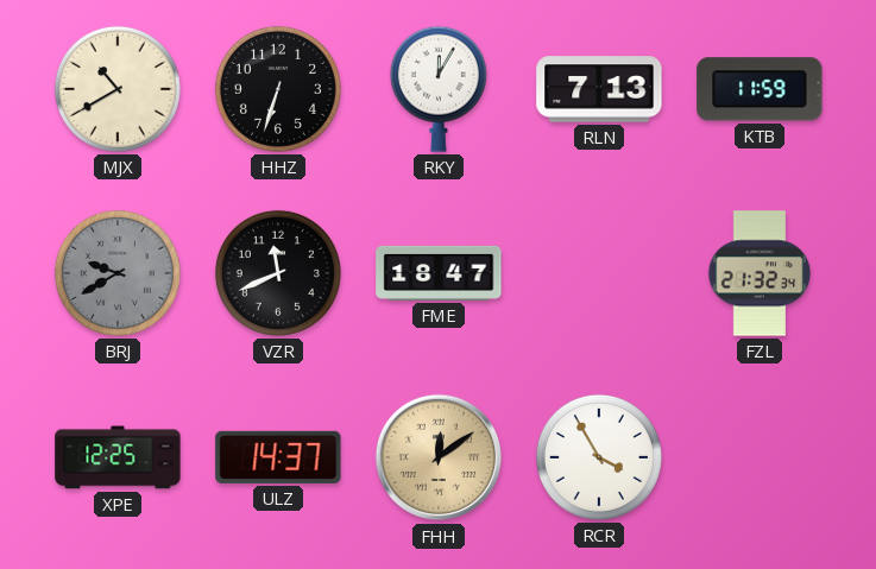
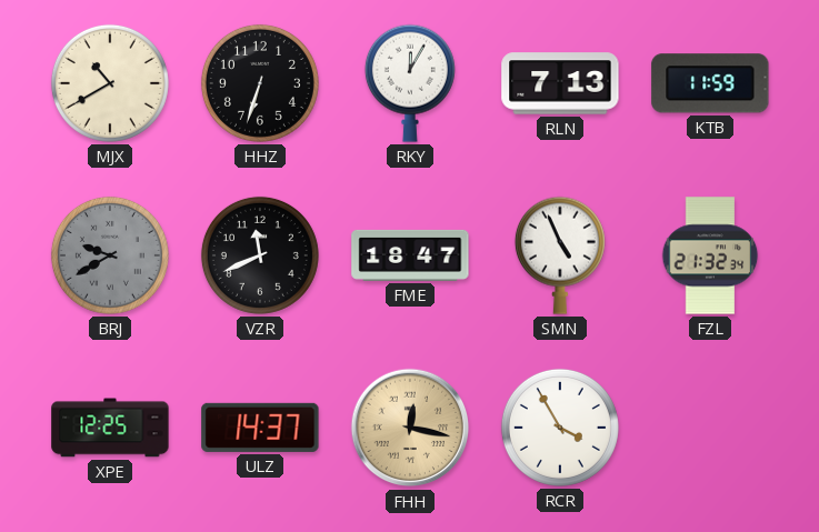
SMN: none -> 4:56 (560, 255)
FHH: 12:09 -> 12:17 (410, 428)
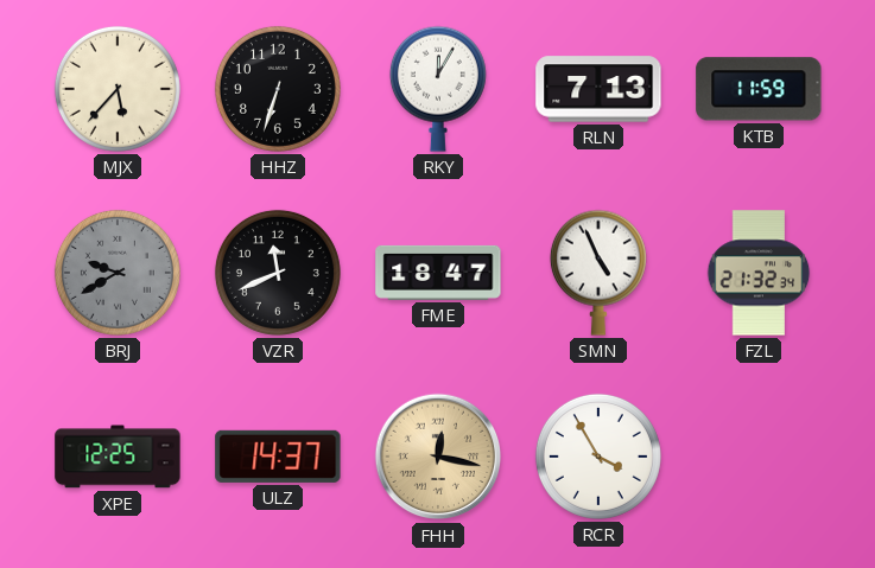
MJX: 10:40 -> 5:37 (118, 89)
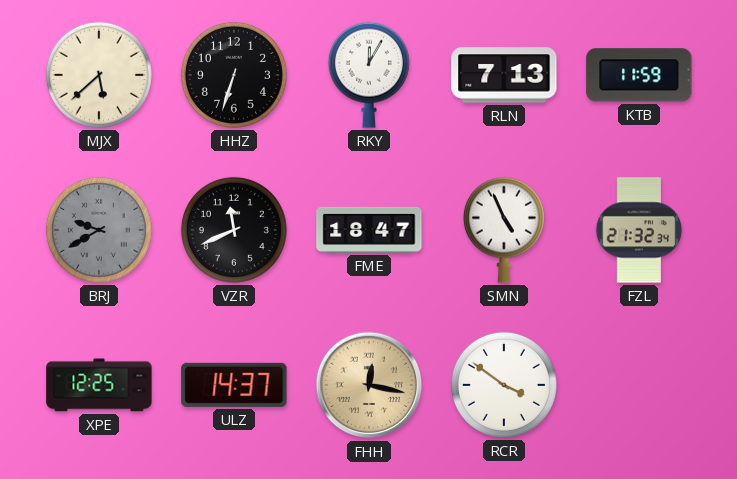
MJX: 5:37 -> 5:38 (99, 75)
RCR: 3:55 -> 3:51 (504, 385)
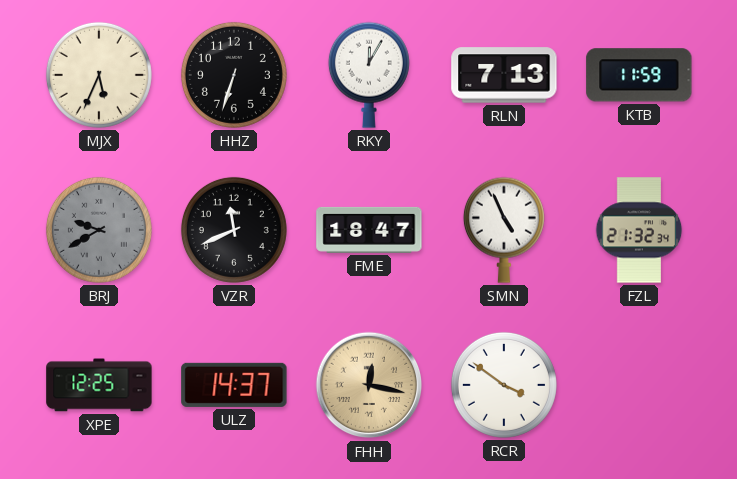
MJX: 5:38 -> 5:34 (99, 75)
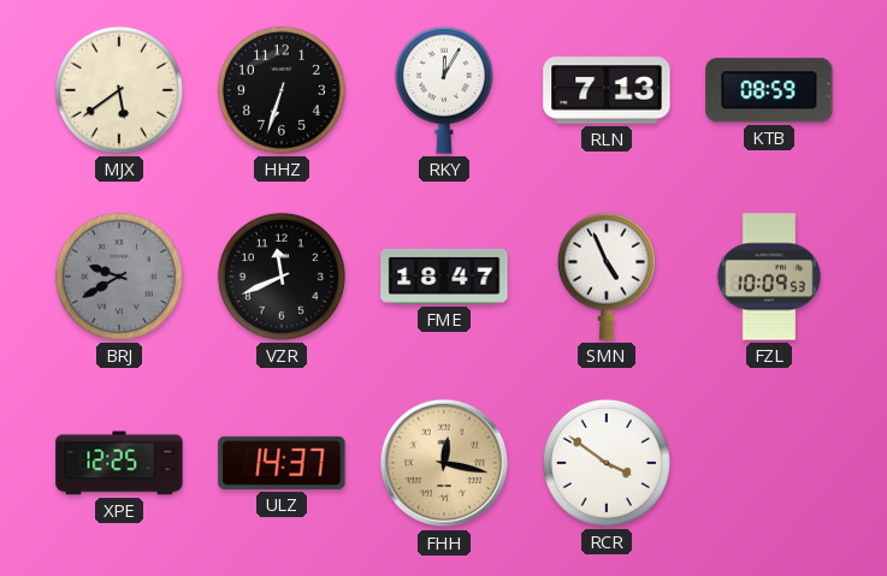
MJX: 5:34 -> 5:39 (119, 90)
KTB: 11:59 -> 08:59 (769, 90)
FZL: 21:32 -> 10:09 (769, 277)
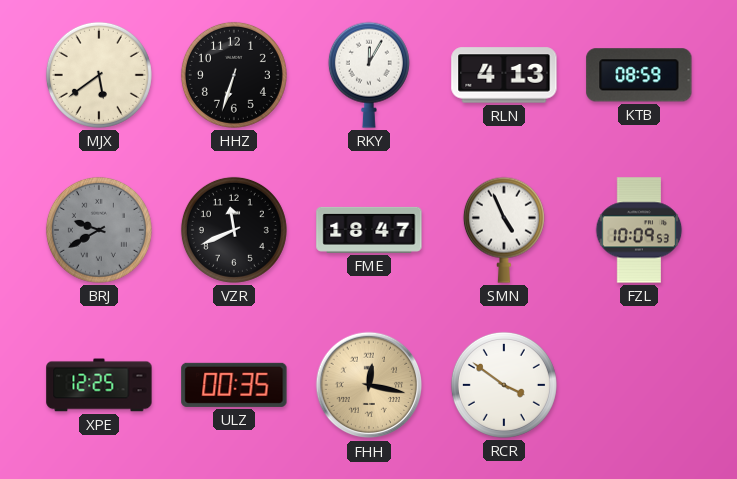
RLN: 7:13 -> 4:13 (504, 75)
ULZ: 14:37 -> 00:35 (234, 385)
